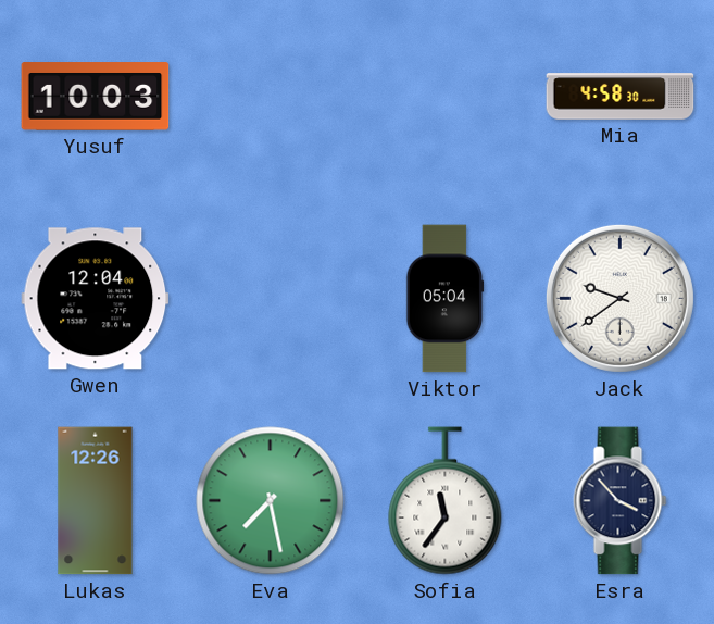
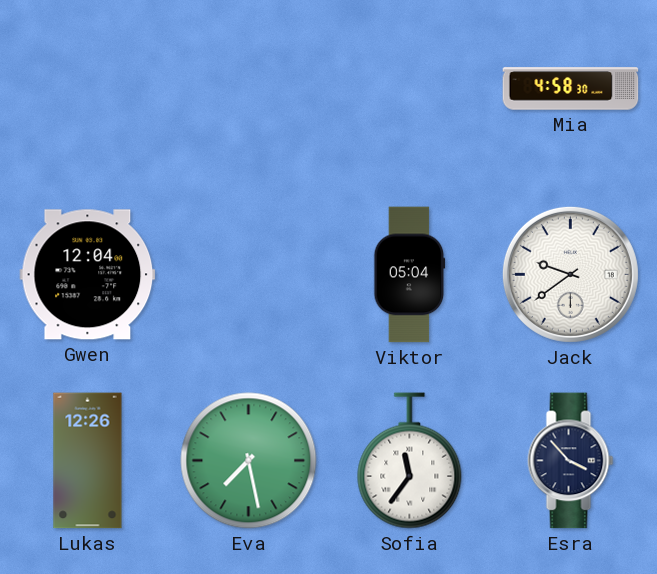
Yusuf: 10:03 -> none (96, 97)
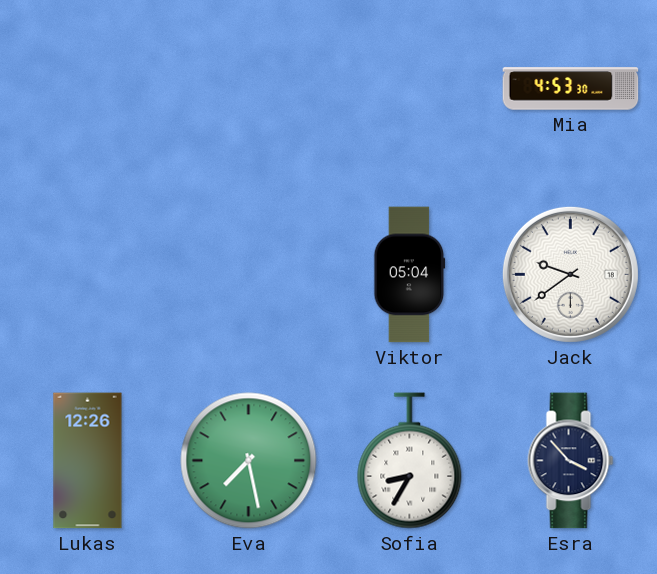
Mia: 4:58 -> 4:53 (571, 89)
Gwen: 12:04 -> none (88, 275)
Sofia: 11:36 -> 8:35 (410, 461)
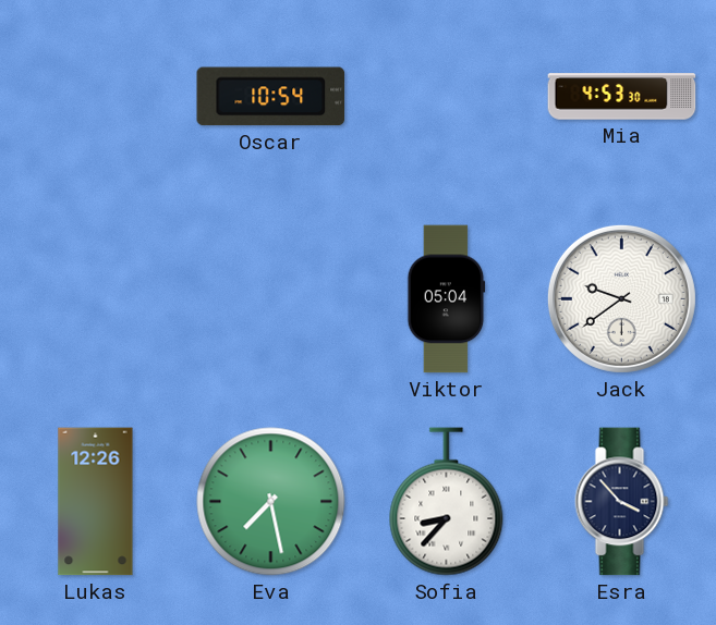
Oscar: none -> 10:54 (271, 97)
Sofia: 8:35 -> 8:37 (447, 502)
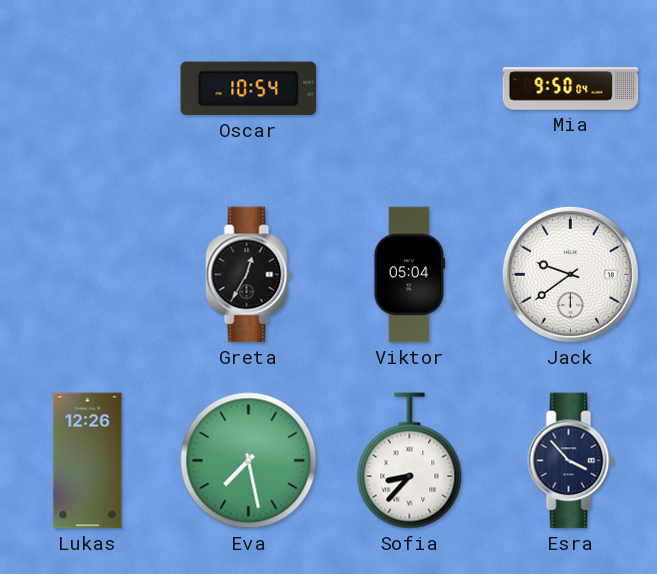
Mia: 4:53 -> 9:50 (571, 89)
Greta: none -> 12:35 (249, 275)
